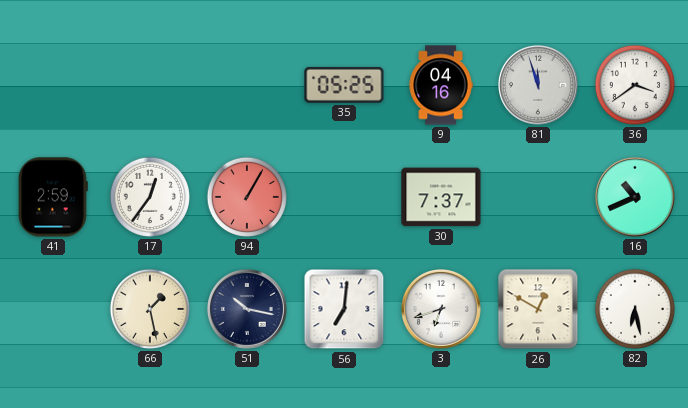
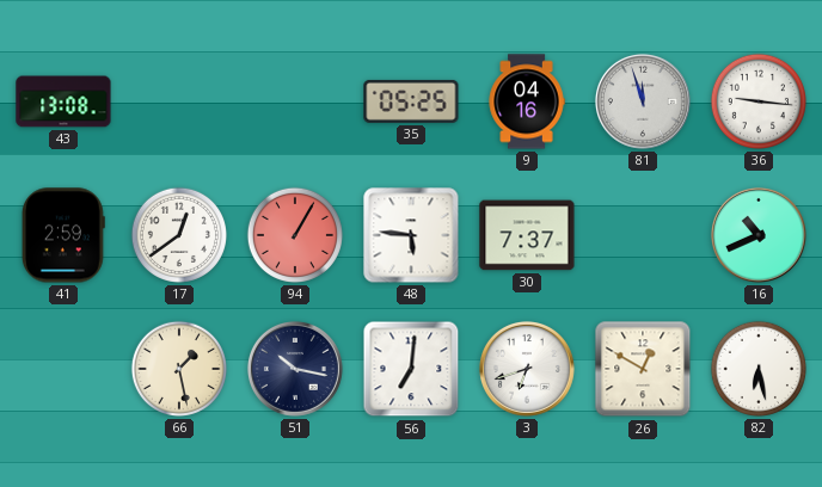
43: none -> 13:08 (63, 101)
36: 3:39 -> 9:16 (759, 101)
17: 12:36 -> 12:39 (179, 235)
48: none -> 5:46 (411, 235)
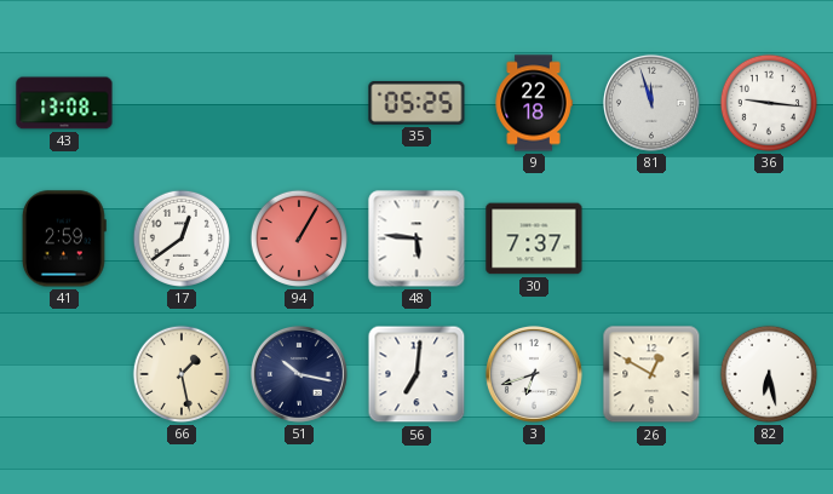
9: 04:16 -> 22:18 (534, 103)
16: 10:41 -> none (759, 235)
